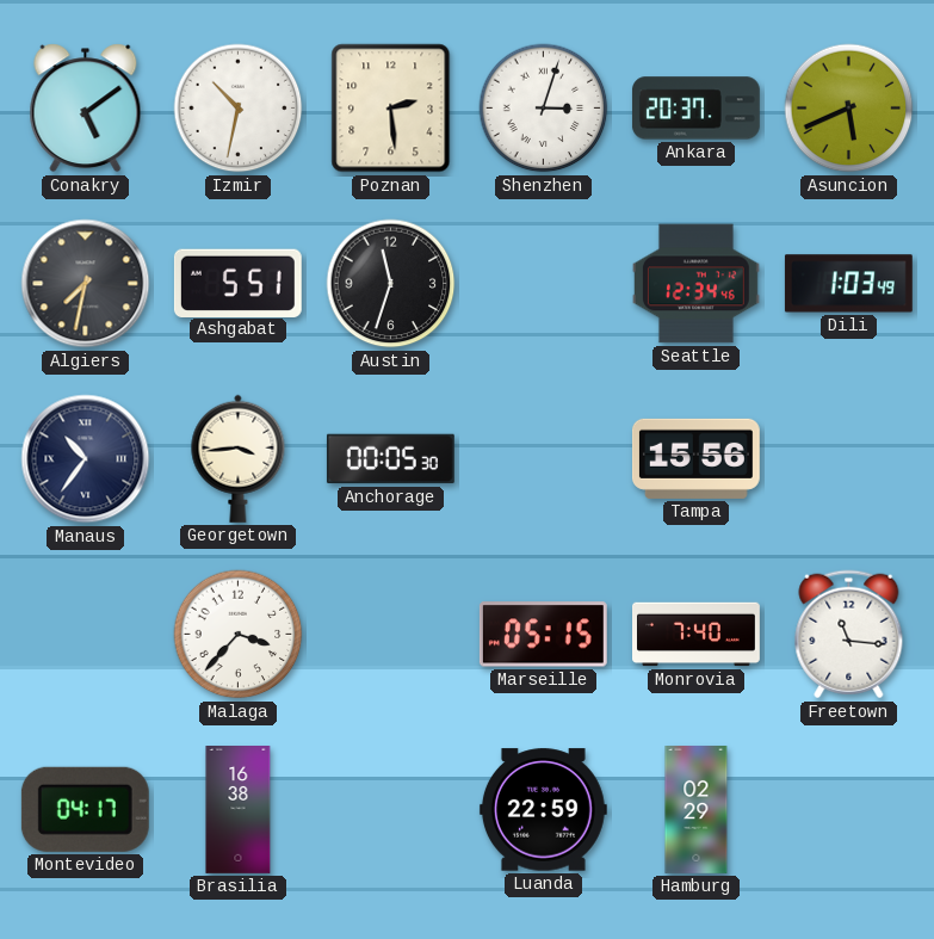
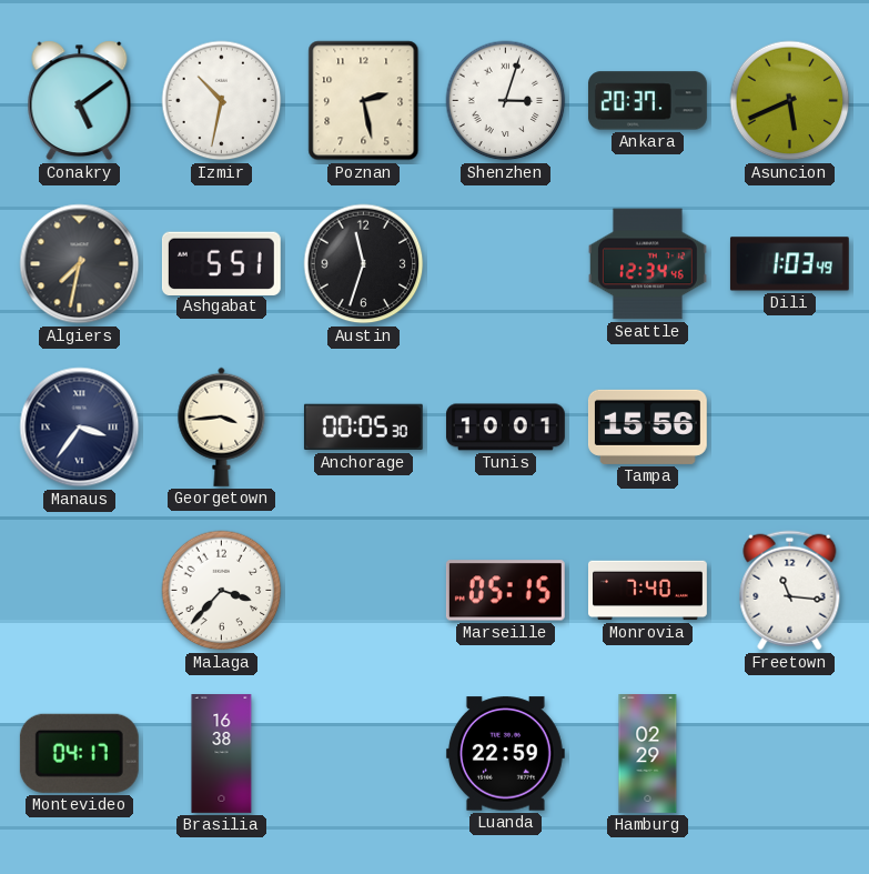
Poznan: 2:29 -> 2:28 (364, 101)
Manaus: 10:36 -> 3:36 (80, 428)
Tunis: none -> 10:01 (505, 428)
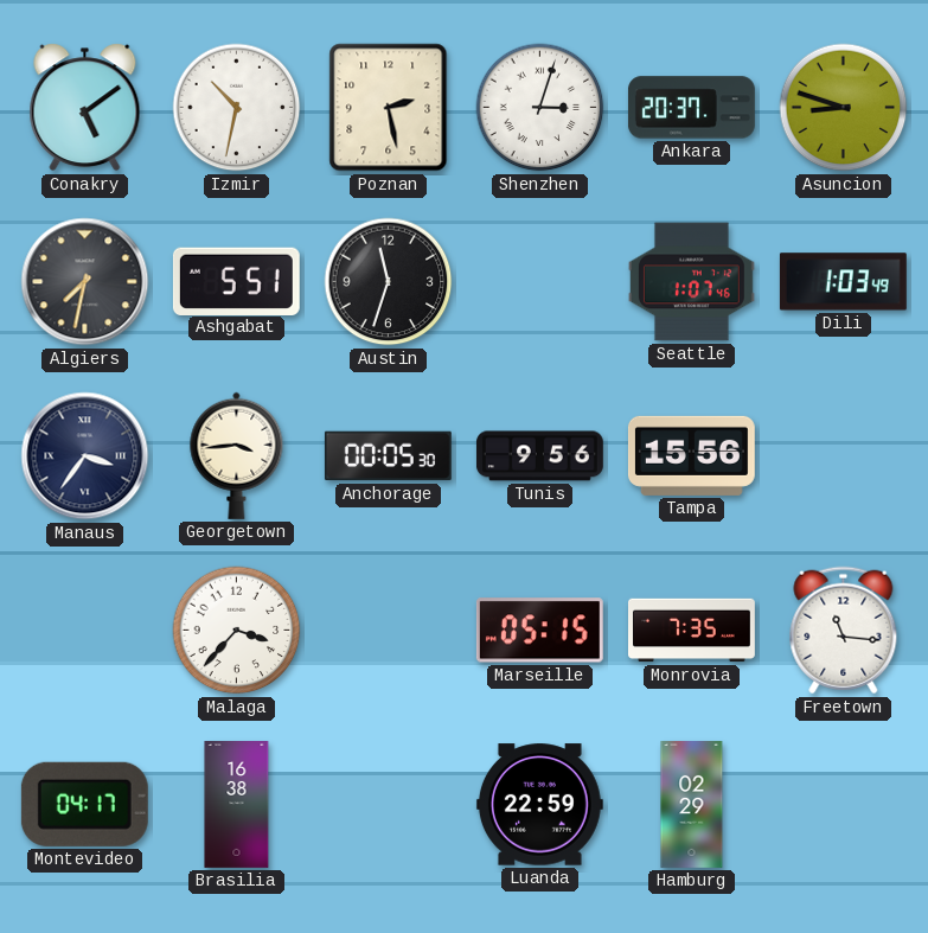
Asuncion: 5:41 -> 8:48 (844, 108)
Seattle: 12:34 -> 1:07 (691, 282)
Tunis: 10:01 -> 9:56 (539, 456)
Monrovia: 7:40 -> 7:35 (692, 631)
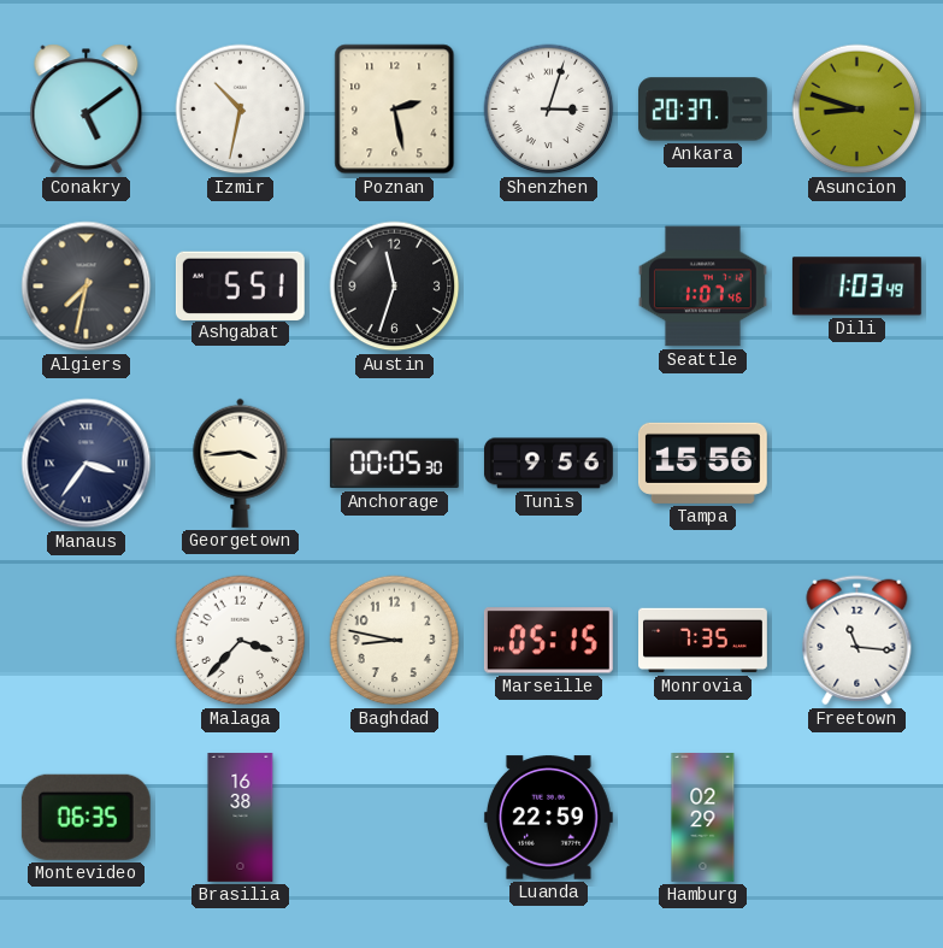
Baghdad: none -> 8:47 (395, 641)
Montevideo: 04:17 -> 06:35 (86, 817)
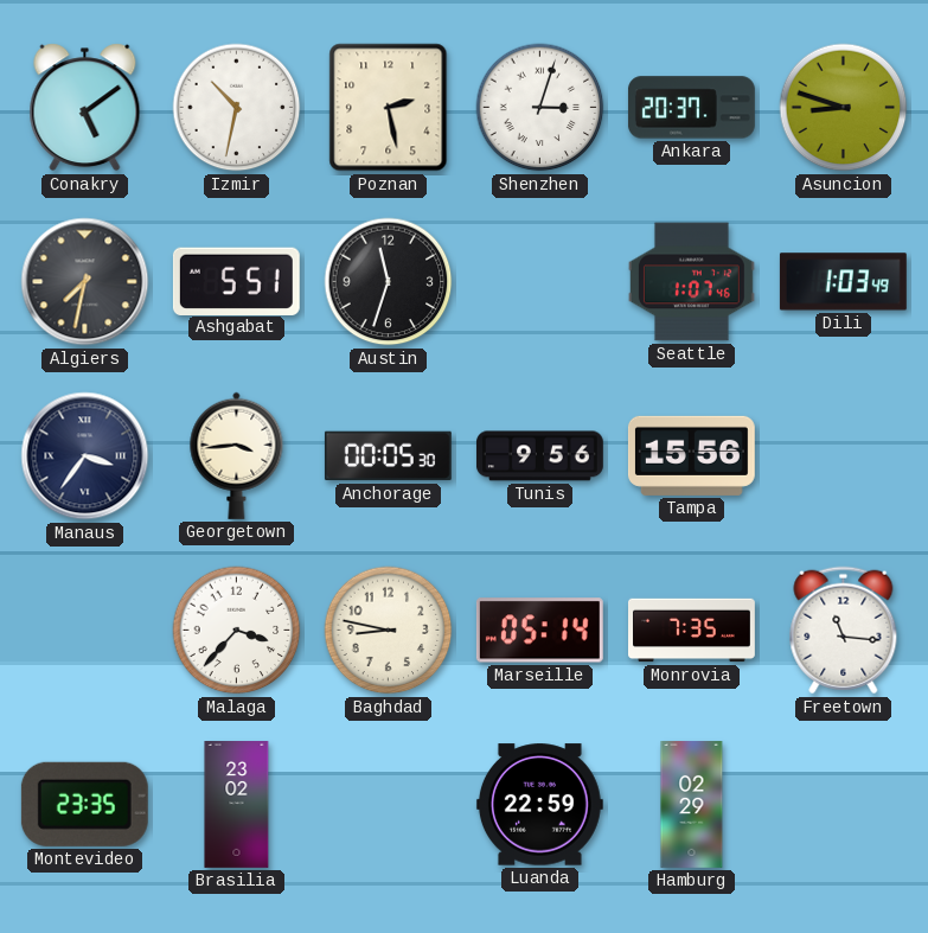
Marseille: 05:15 -> 05:14 (539, 631)
Montevideo: 06:35 -> 23:35 (84, 804)
Brasilia: 16:38 -> 23:02 (237, 805)
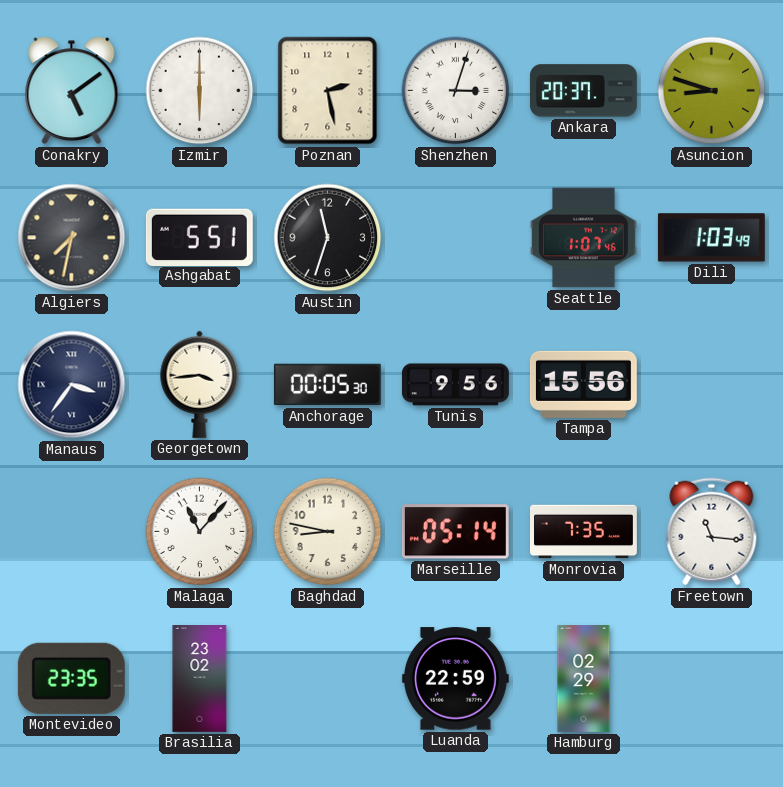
Izmir: 10:32 -> 6:00 (200, 91)
Malaga: 3:37 -> 11:07 (200, 532)
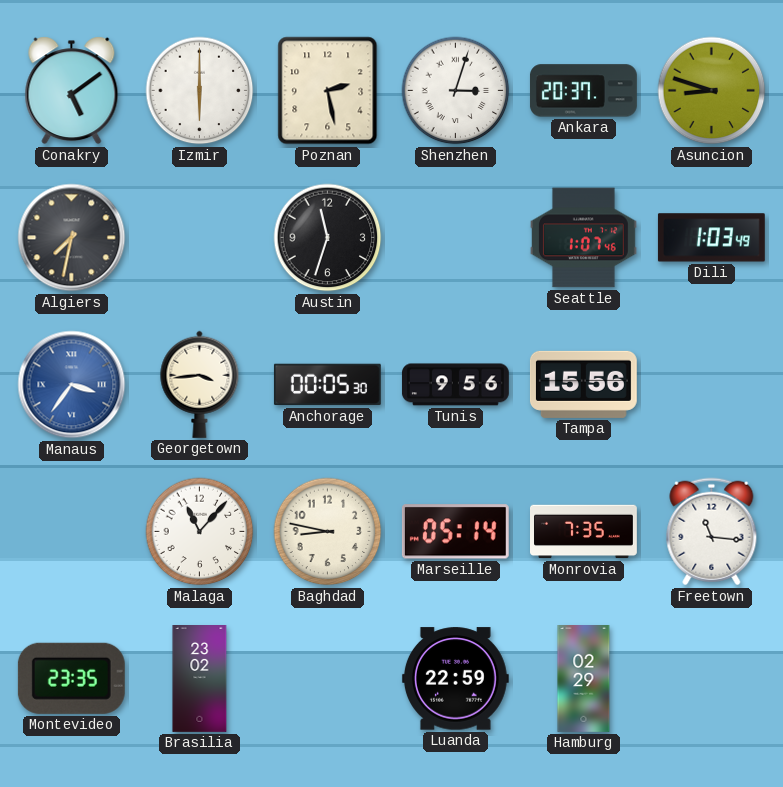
Ashgabat: 5:51 -> none (199, 237)
Manaus dial: navy -> blue (72, 385)
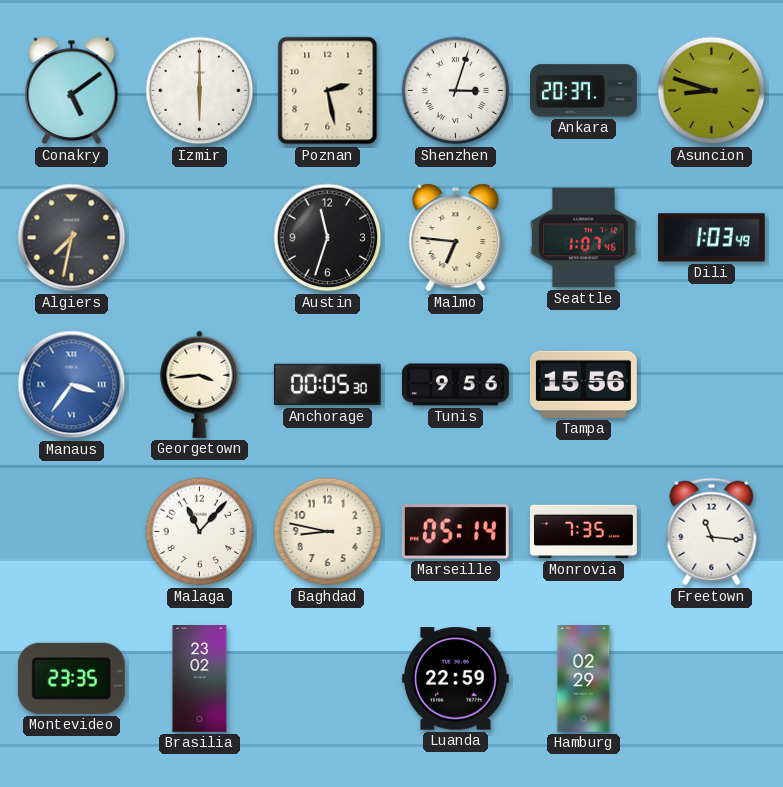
Malmo: none -> 6:46 (456, 238)
